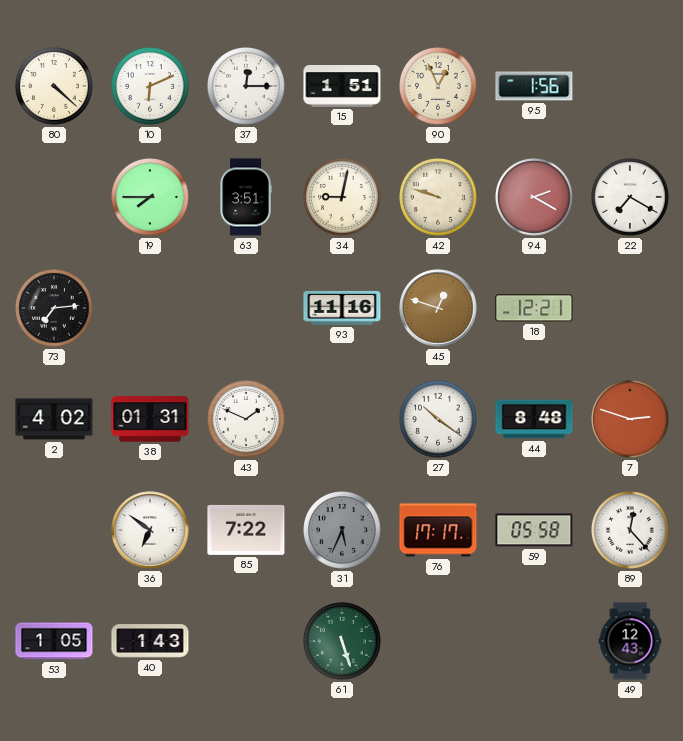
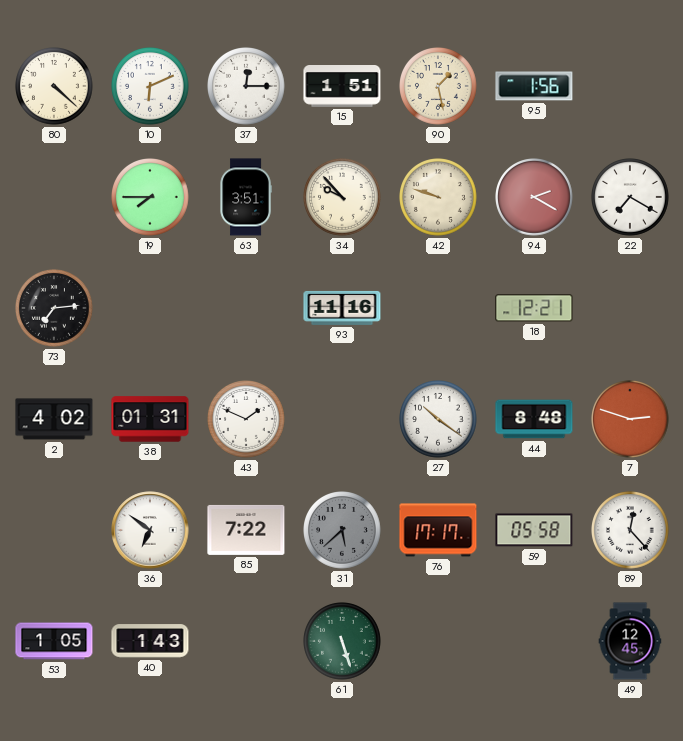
90: 12:56 -> 1:28 (439, 87)
34: 9:02 -> 9:53 (343, 198)
45: 12:48 -> none (438, 308)
31: 5:34 -> 5:38 (343, 531)
49: 12:43 -> 12:45 (630, 641)
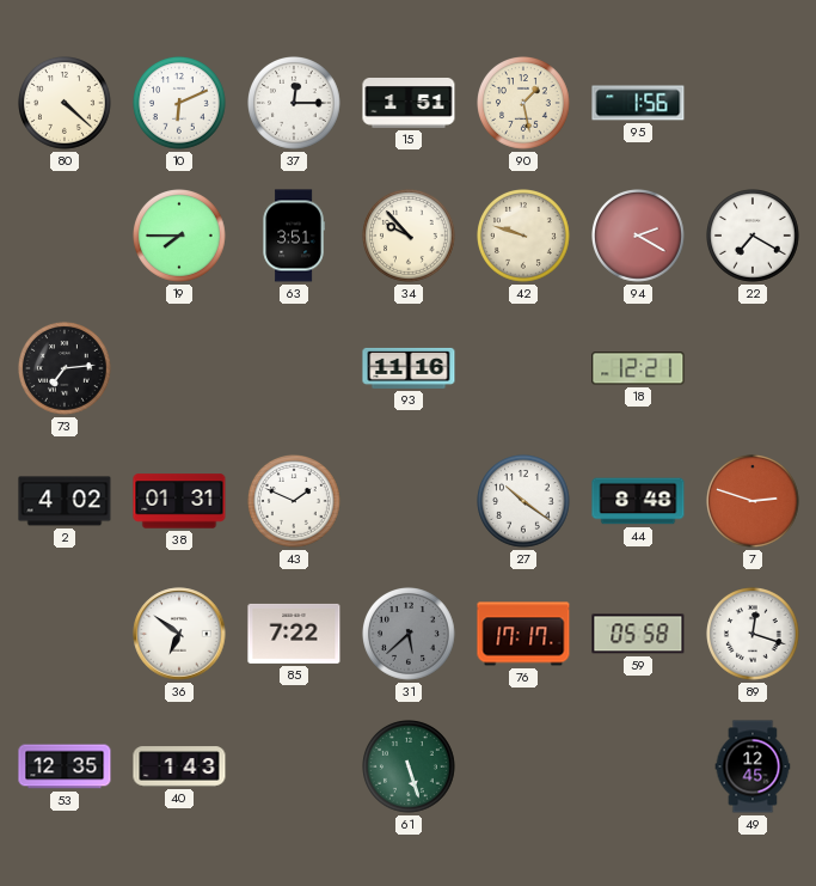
89: 12:23 -> 12:18 (754, 635)
53: 1:05 -> 12:35 (65, 766)
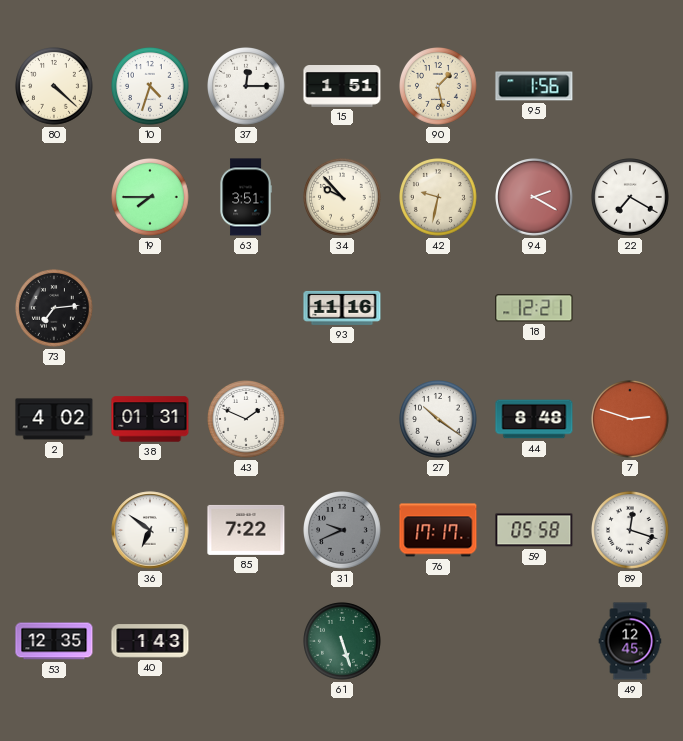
10: 6:11 -> 4:33 (151, 87)
42: 9:48 -> 9:32 (439, 198)
31: 5:38 -> 9:41 (343, 531)
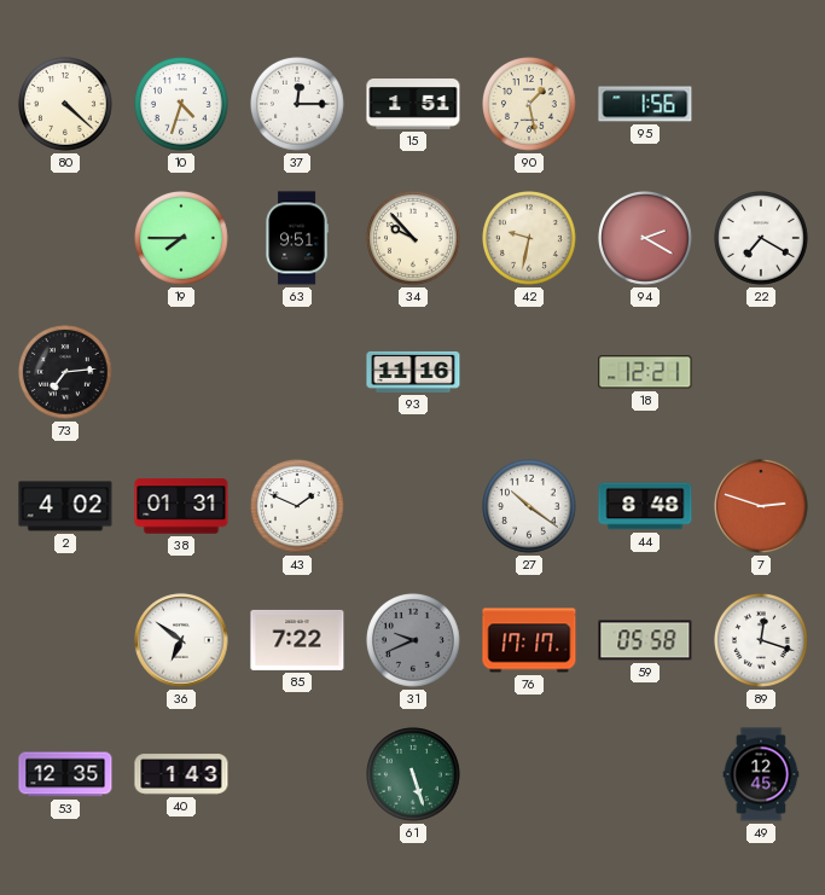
63: 3:51 -> 9:51 (297, 238)
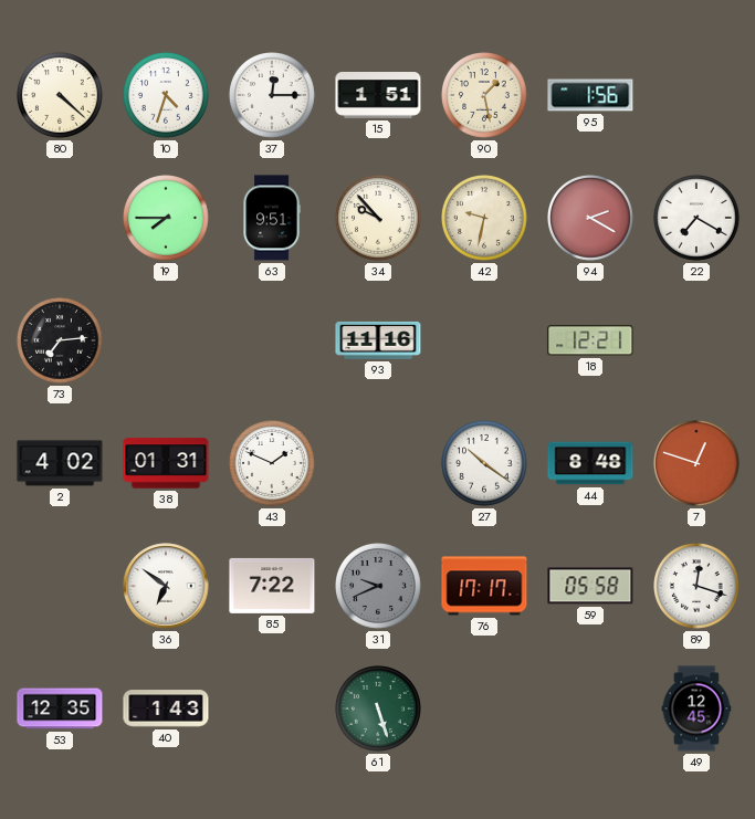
7: 2:48 -> 12:48 (698, 464)
